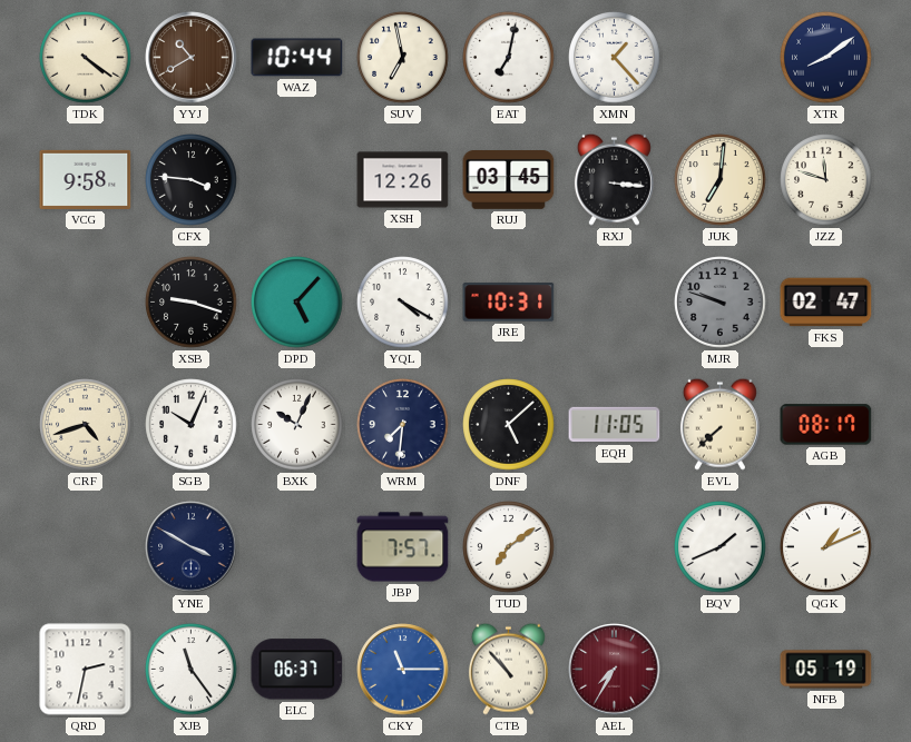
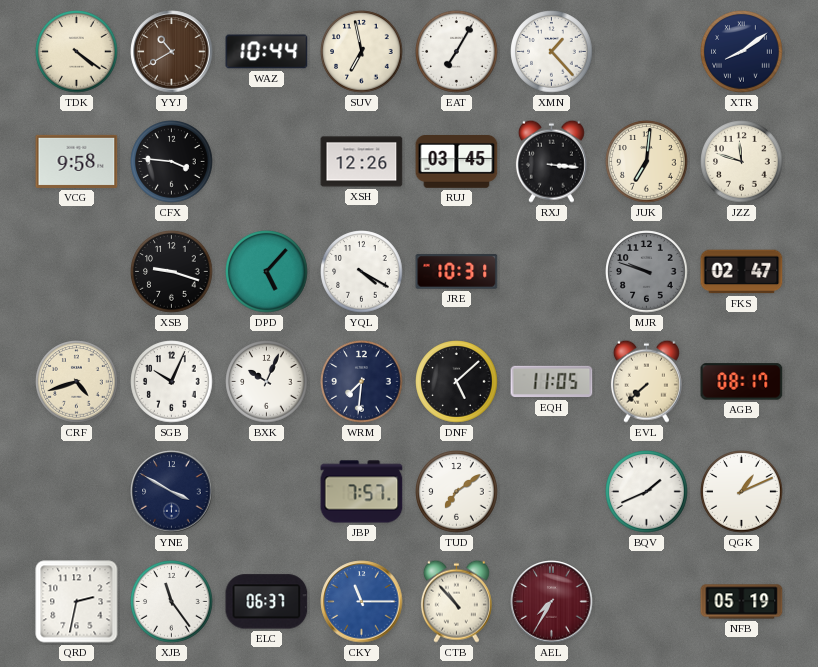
EAT: 7:02 -> 7:05 (457, 52)
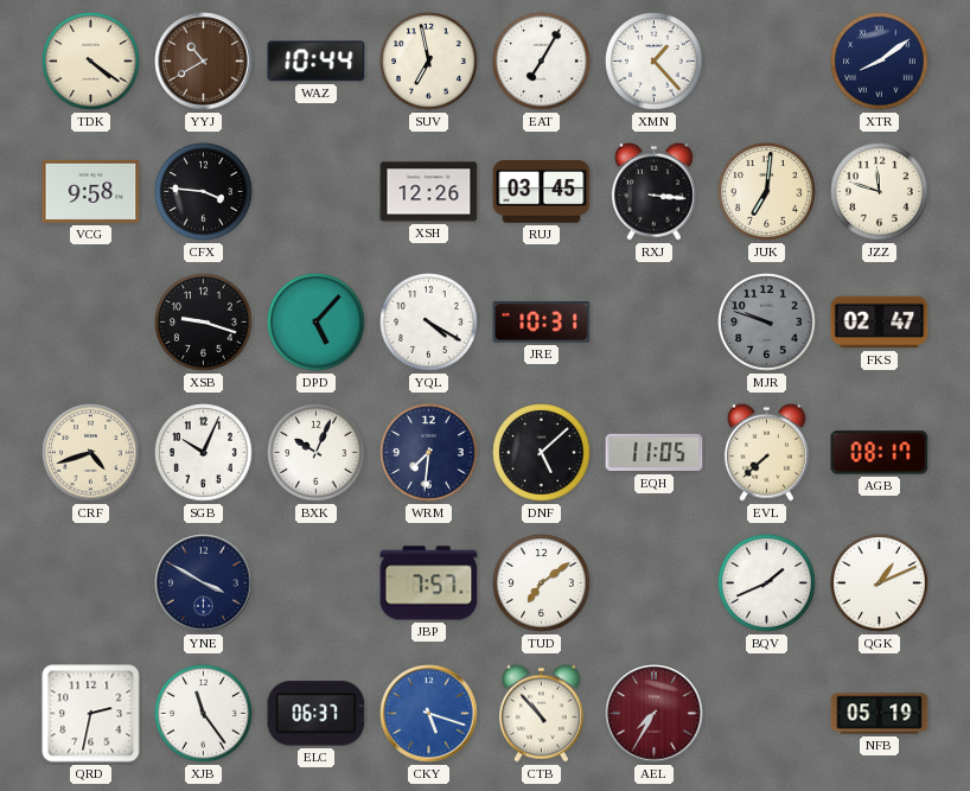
CKY: 11:15 -> 5:18 (429, 714)
